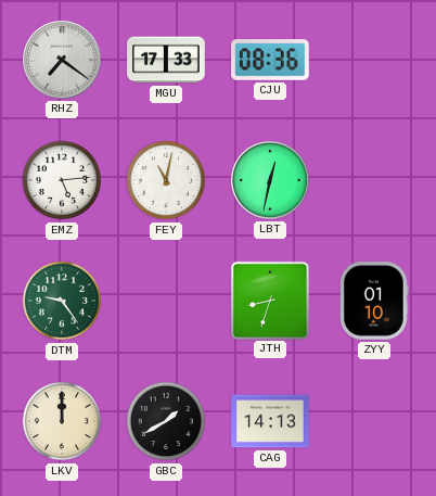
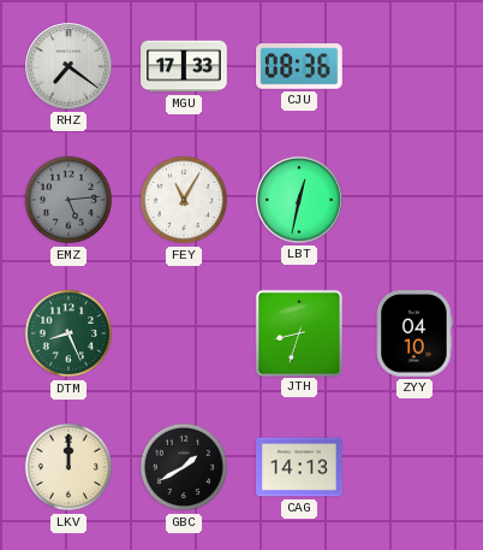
EMZ dial: white -> grey (68, 200)
FEY: 11:02 -> 11:05 (184, 200)
DTM: 9:24 -> 8:26 (68, 333)
ZYY: 01:10 -> 04:10 (415, 333)
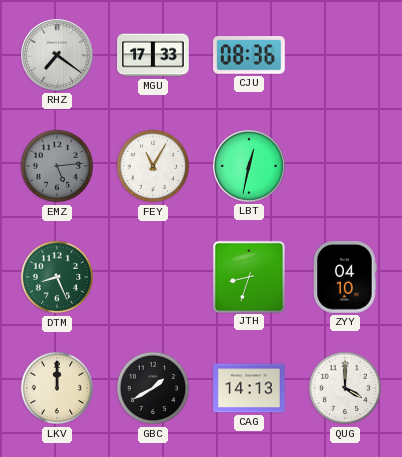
QUG: none -> 4:00 (345, 388)
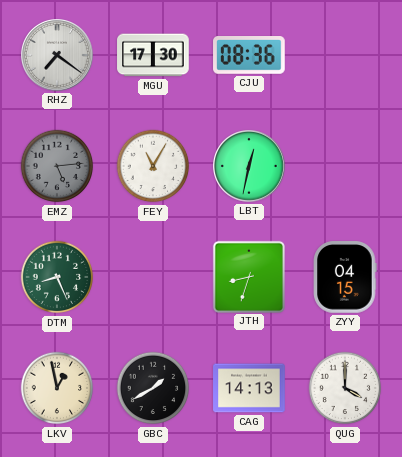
MGU: 17:33 -> 17:30 (153, 55)
ZYY: 04:10 -> 04:15 (345, 277)
LKV: 12:00 -> 12:58 (57, 388)
